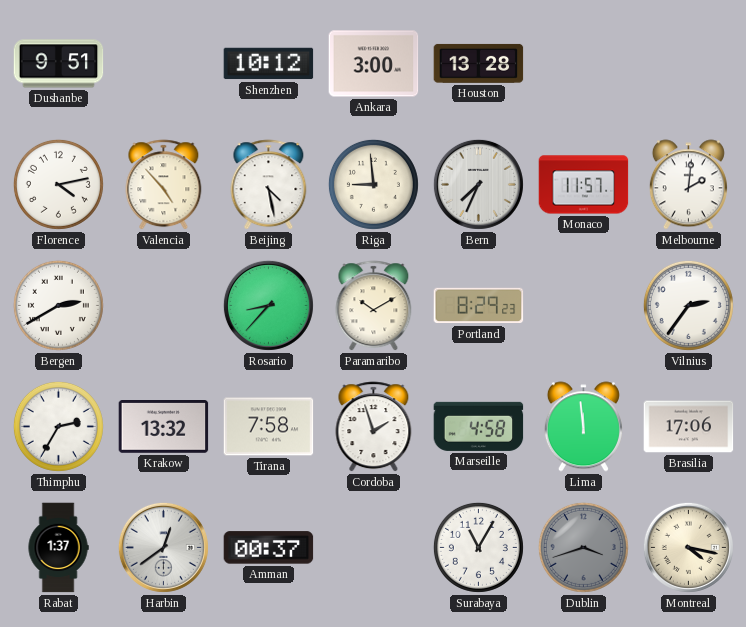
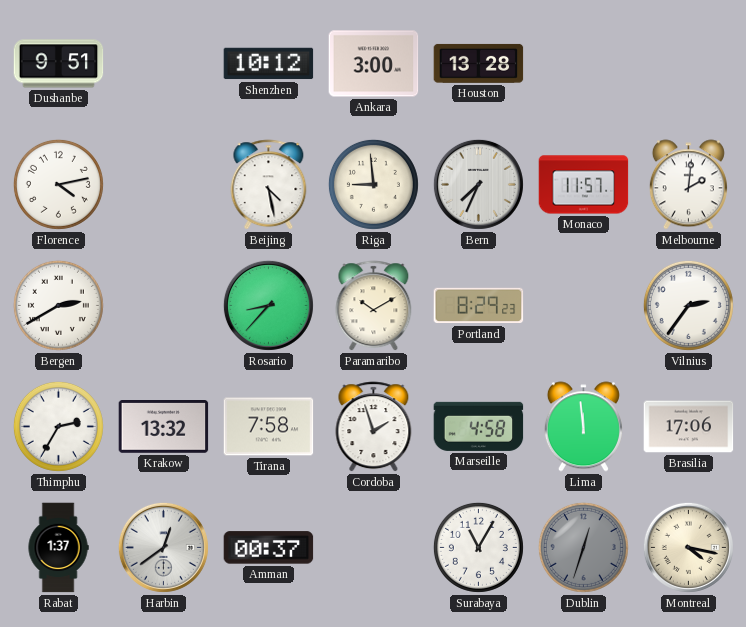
Valencia: 4:53 -> none (164, 185)
Dublin: 3:42 -> 12:33 (583, 547)
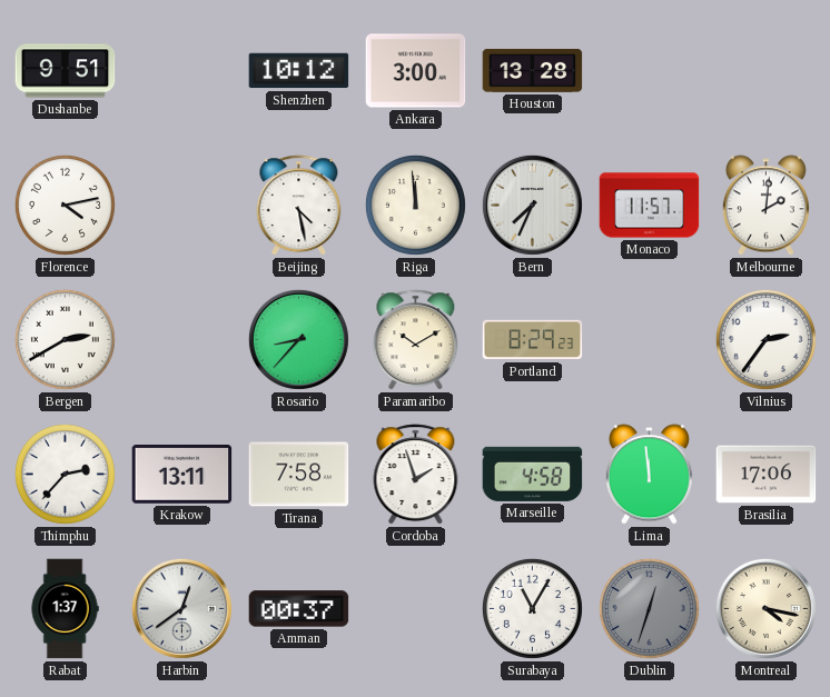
Riga: 8:59 -> 11:59 (415, 205)
Thimphu: 2:35 -> 2:37 (65, 474)
Krakow: 13:32 -> 13:11 (182, 475)
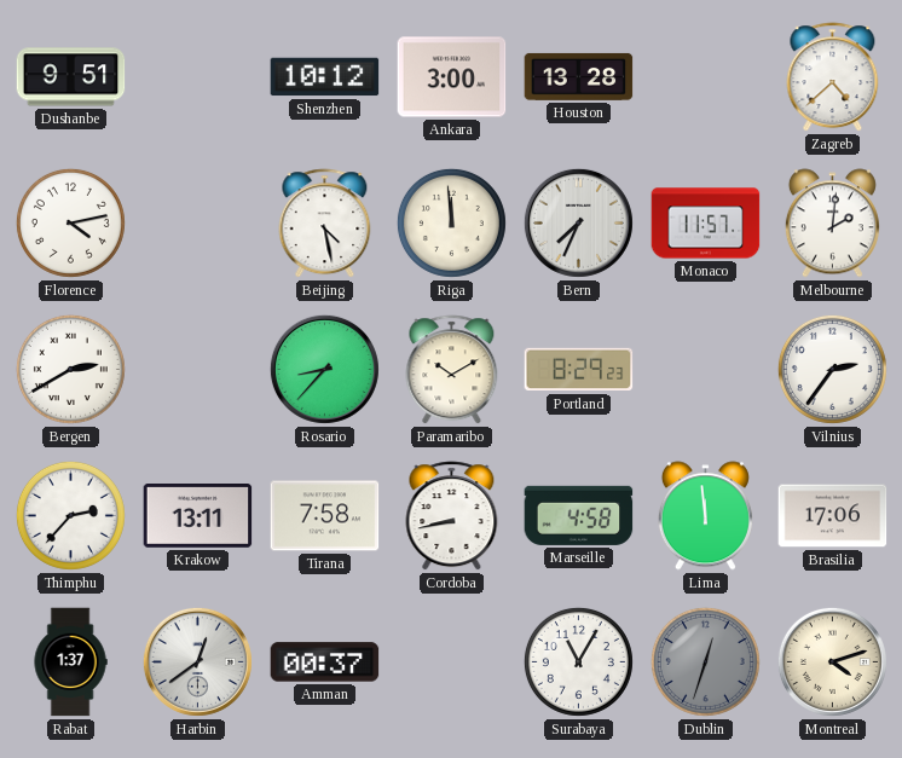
Zagreb: none -> 4:38 (833, 77)
Cordoba: 1:57 -> 8:43 (452, 516)
Montreal: 4:17 -> 4:12 (832, 661)
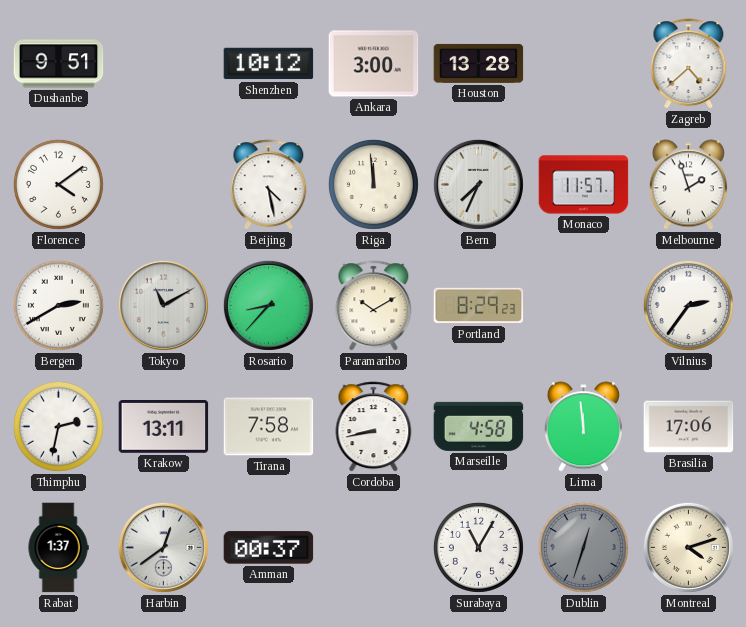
Florence: 4:13 -> 4:09 (58, 184)
Melbourne: 2:01 -> 1:57 (688, 185)
Tokyo: none -> 11:10 (163, 305)
Thimphu: 2:37 -> 2:32 (58, 426)
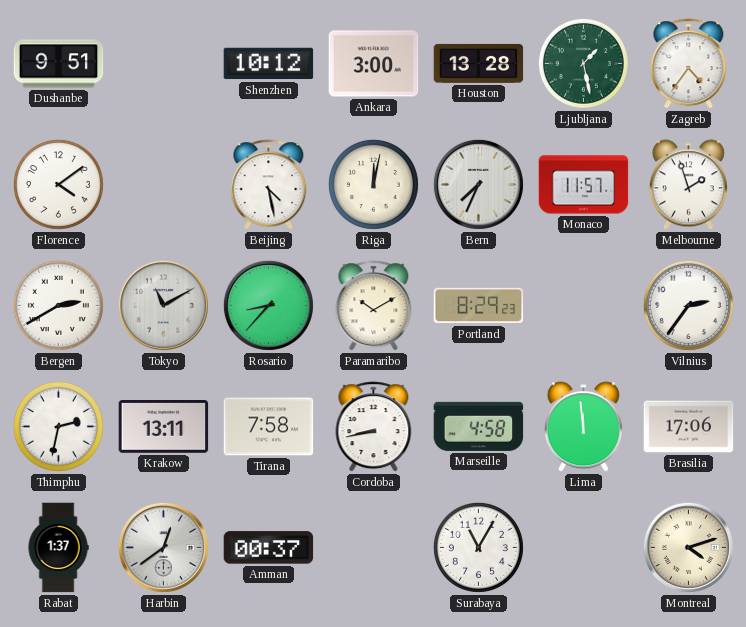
Ljubljana: none -> 1:28 (583, 63)
Zagreb: 4:38 -> 4:36 (689, 64)
Riga: 11:59 -> 12:02 (373, 184)
Dublin: 12:33 -> none (583, 547)
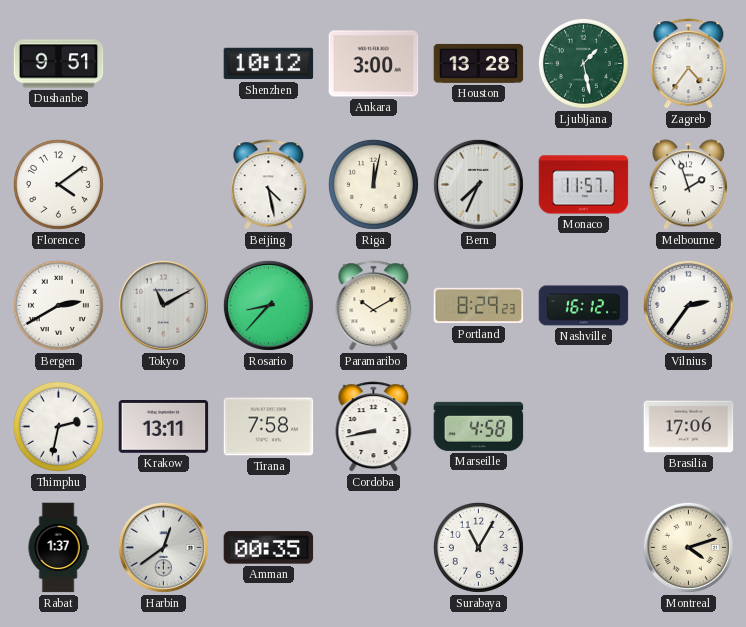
Nashville: none -> 16:12 (584, 306)
Lima: 11:59 -> none (583, 427)
Amman: 00:37 -> 00:35 (269, 548)
